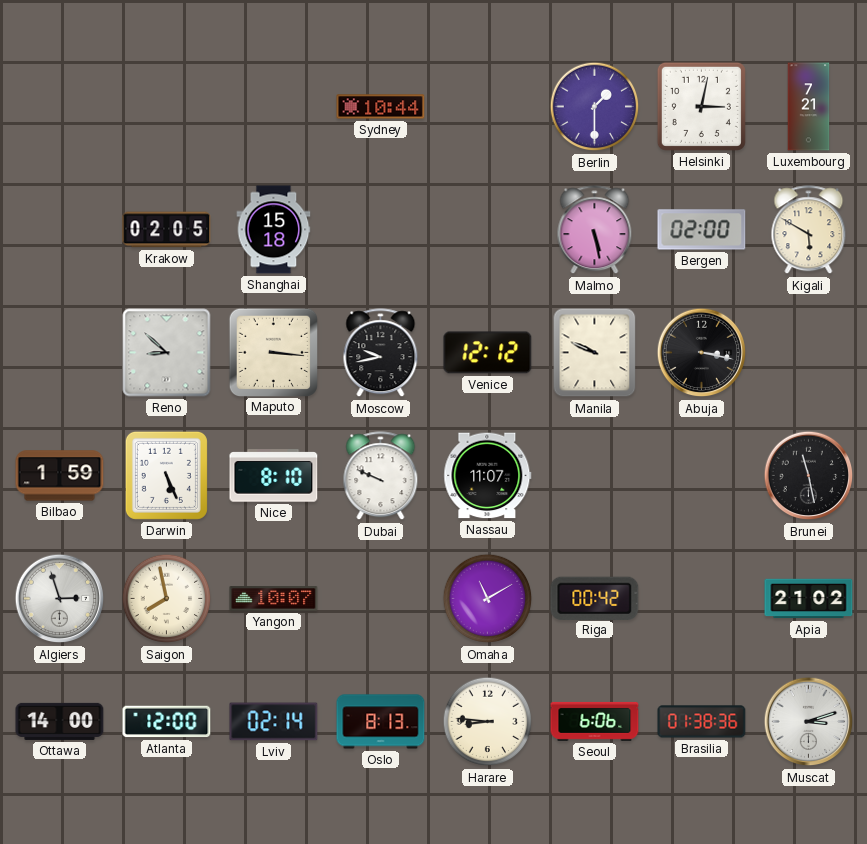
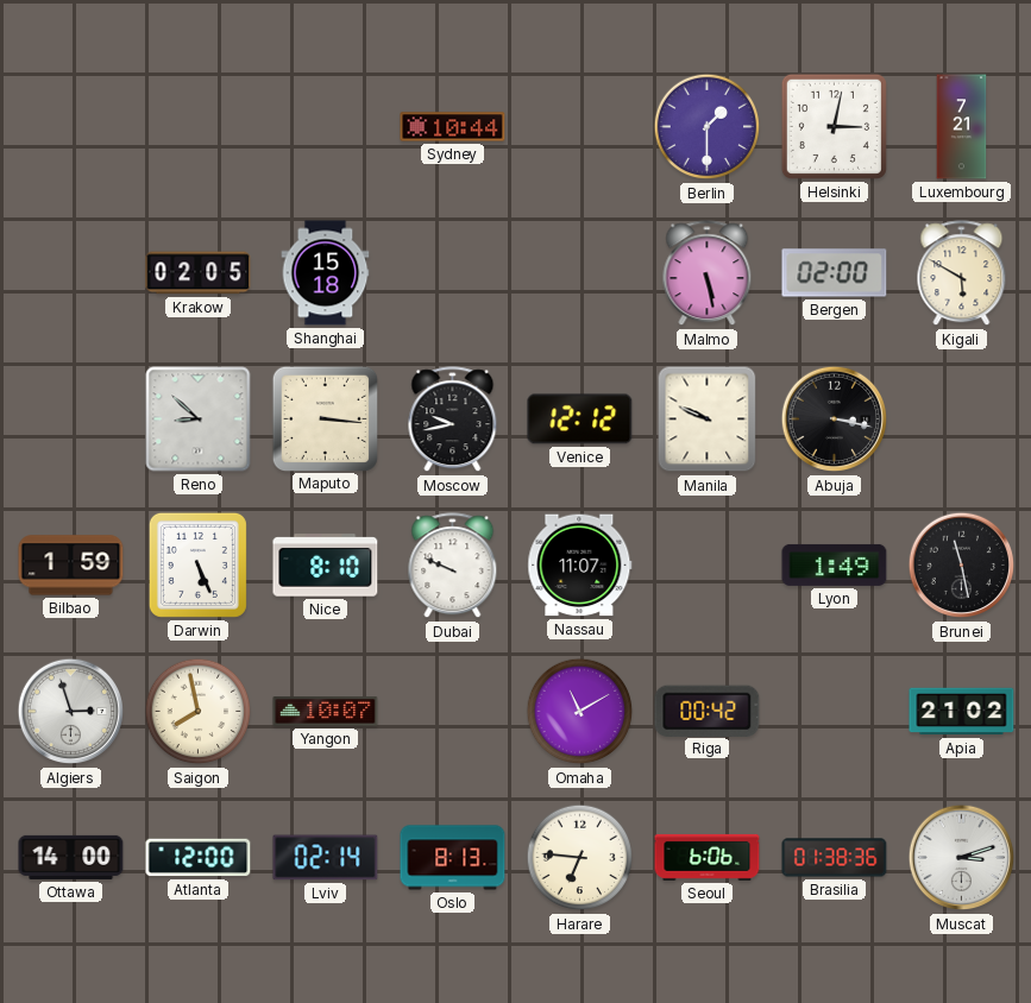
Lyon: none -> 1:49 (835, 564)
Harare: 8:46 -> 6:46 (580, 858)
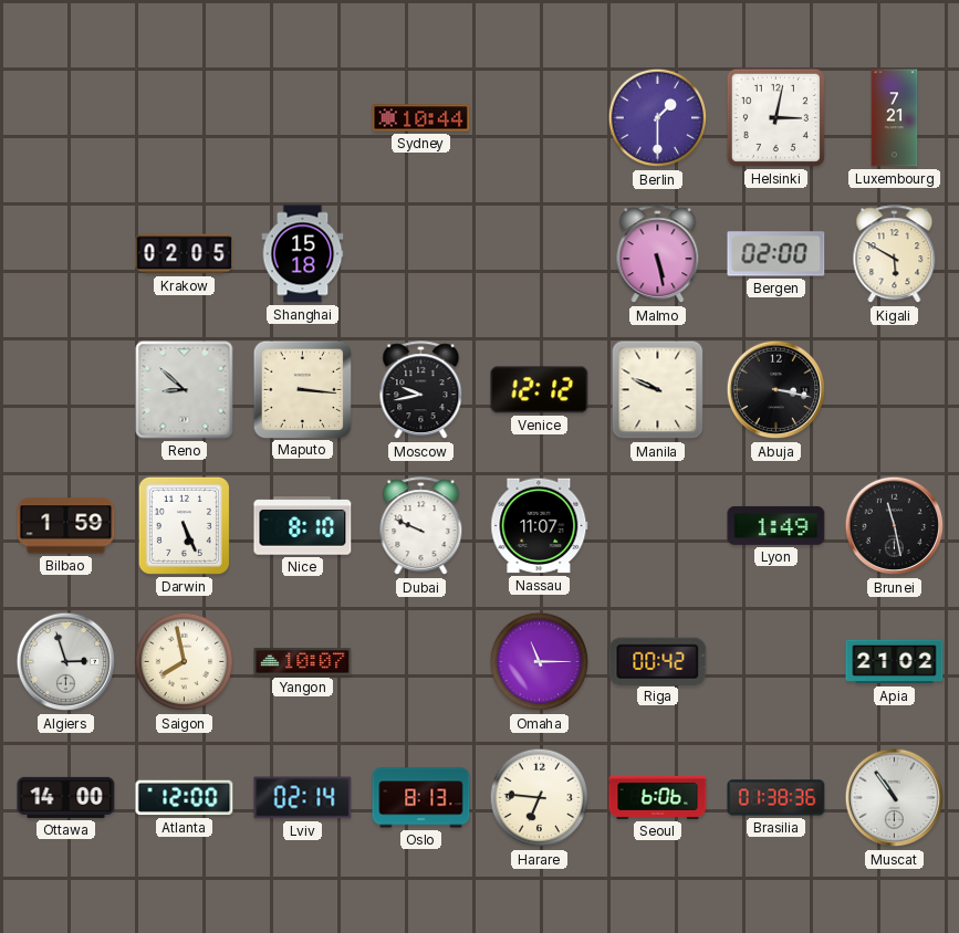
Omaha: 11:10 -> 11:15 (540, 662)
Muscat: 3:12 -> 10:54 (895, 798)
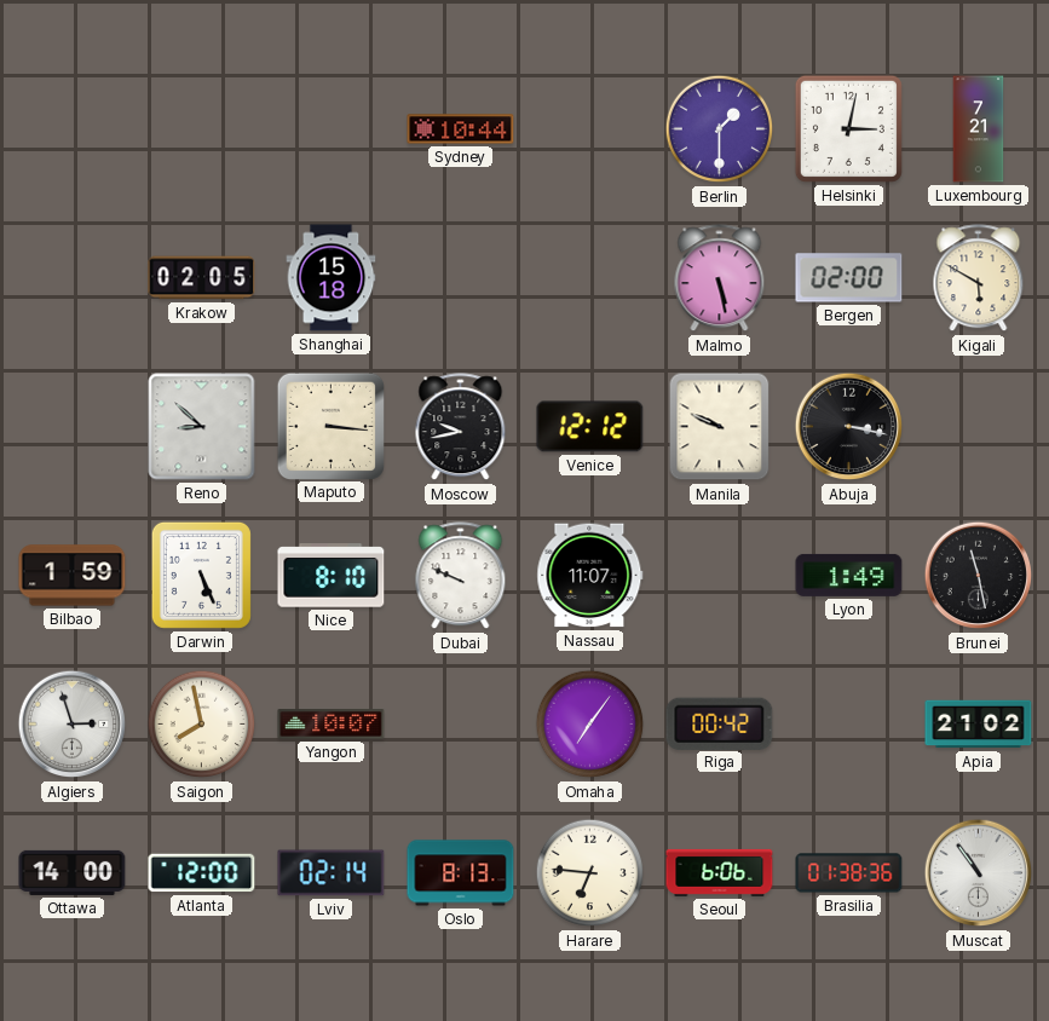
Omaha: 11:15 -> 7:06 (590, 725)
